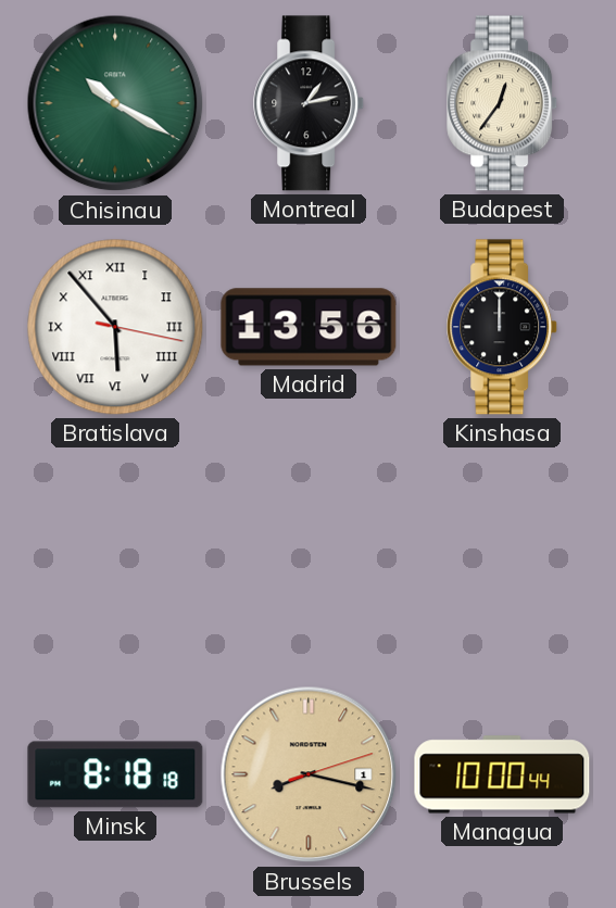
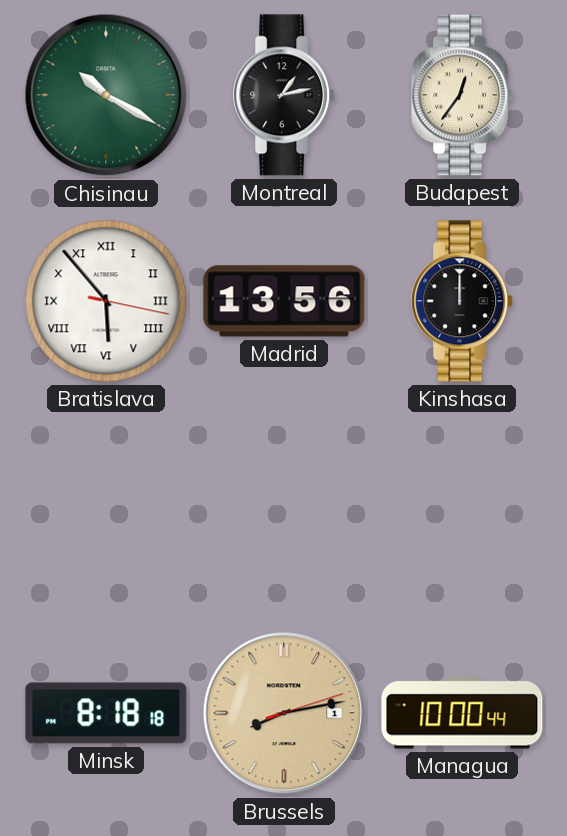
Brussels: 8:17 -> 8:13 (284, 713)
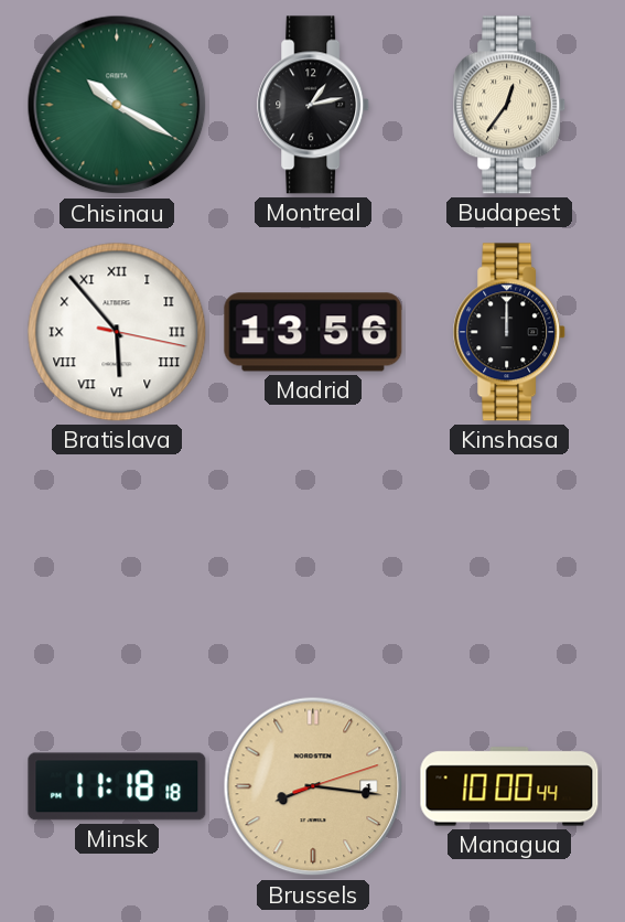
Minsk: 8:18 -> 11:18 (117, 786)
Brussels: 8:13 -> 8:16 (313, 786)
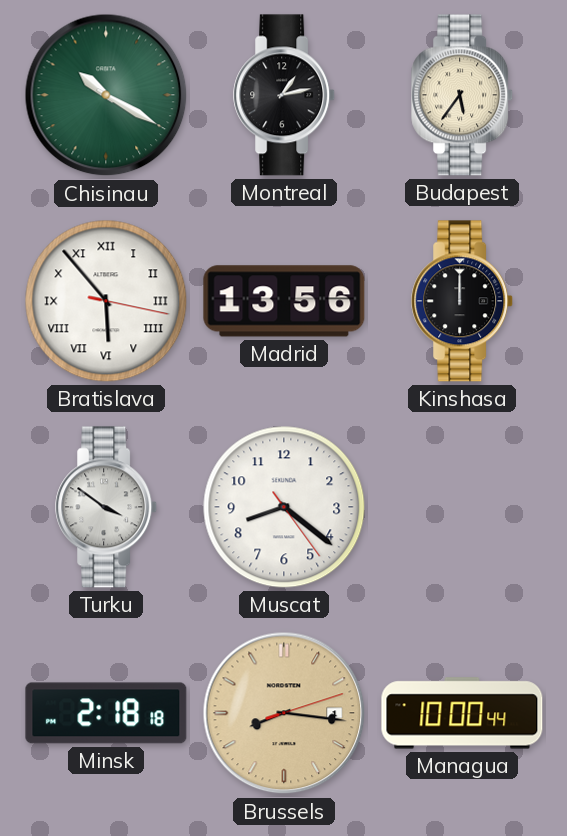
Budapest: 12:36 -> 5:36 (463, 95)
Turku: none -> 3:51 (107, 507)
Muscat: none -> 8:21 (284, 507)
Minsk: 11:18 -> 2:18 (106, 713)
